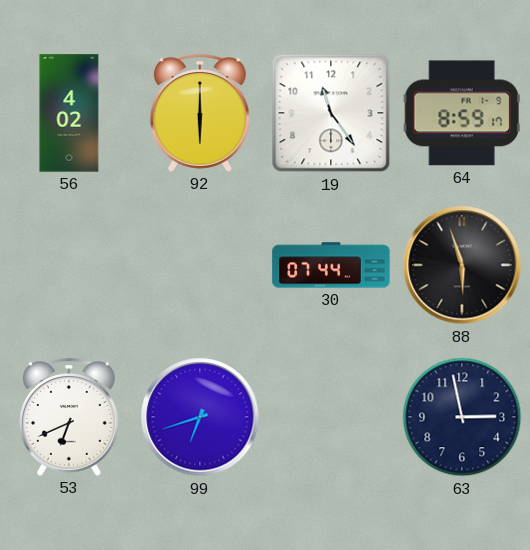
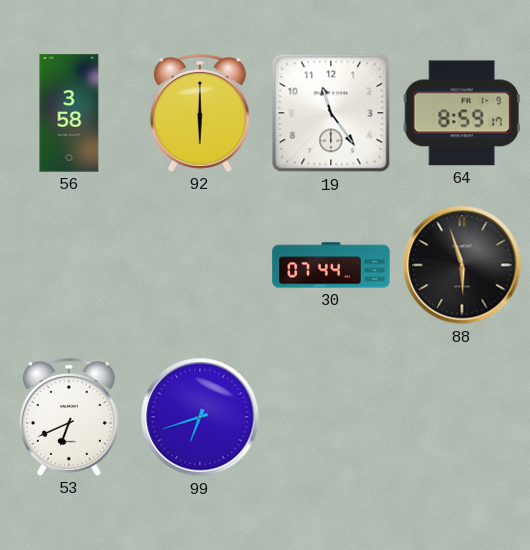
56: 4:02 -> 3:58 (69, 113)
63: 2:58 -> none (462, 417)
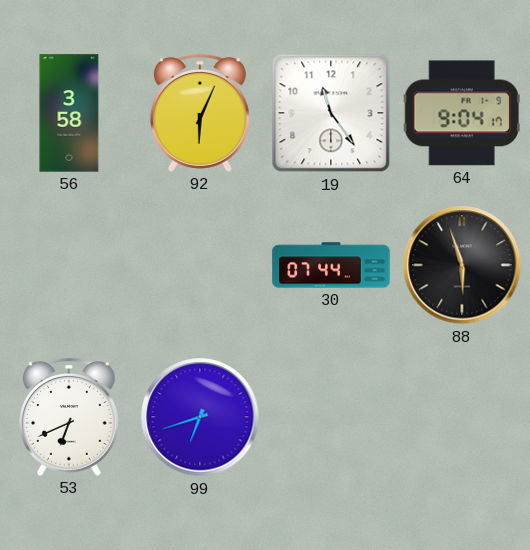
92: 6:00 -> 6:04 (200, 113)
64: 8:59 -> 9:04 (462, 113)
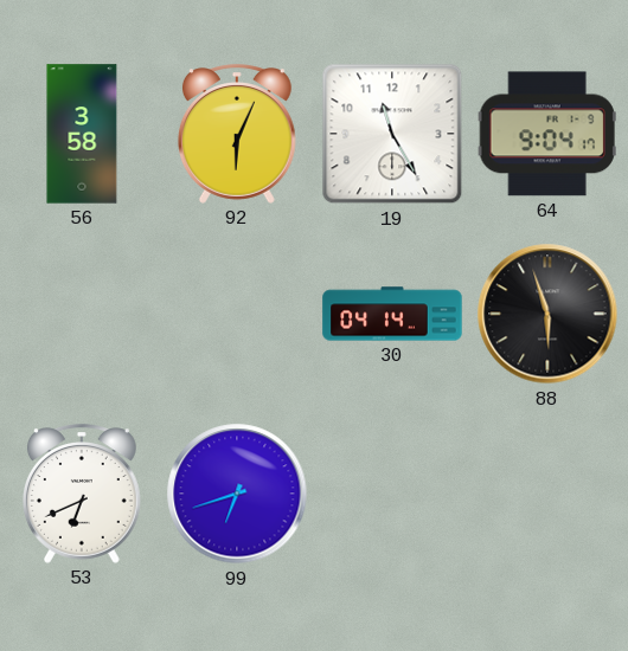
19: 11:24 -> 11:25 (392, 134)
30: 07:44 -> 04:14 (392, 314)
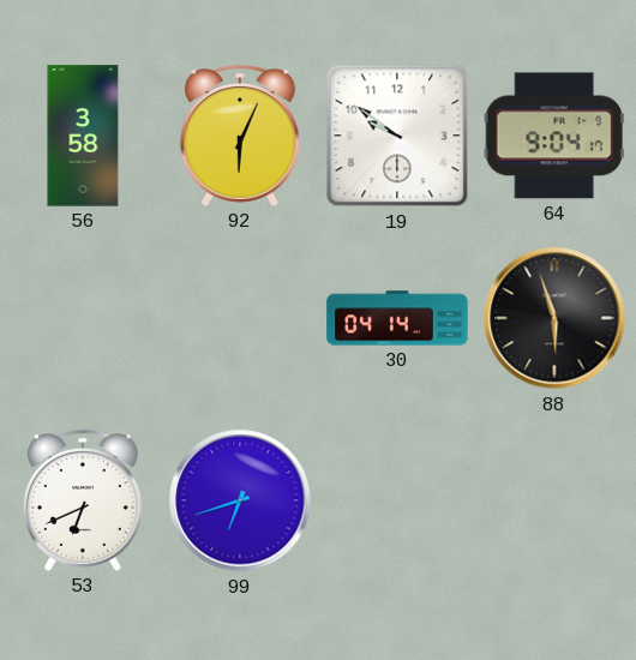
19: 11:25 -> 9:51 (397, 136)
